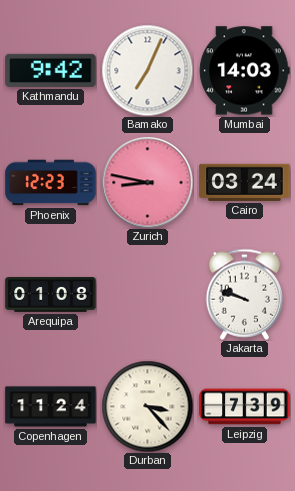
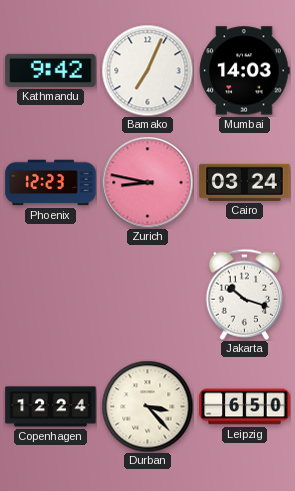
Arequipa: 01:08 -> none (51, 295)
Jakarta: 9:48 -> 10:18 (244, 294)
Copenhagen: 11:24 -> 12:24 (51, 407)
Leipzig: 7:39 -> 6:50 (245, 407)
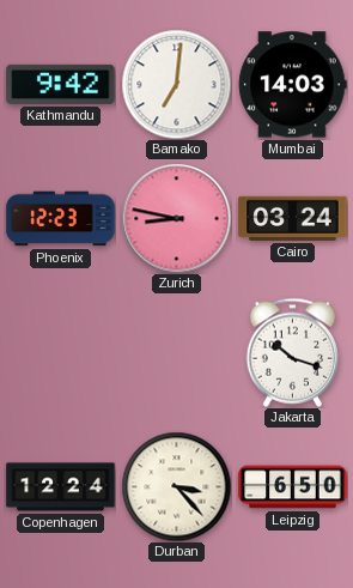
Bamako: 7:04 -> 7:01 (176, 84)
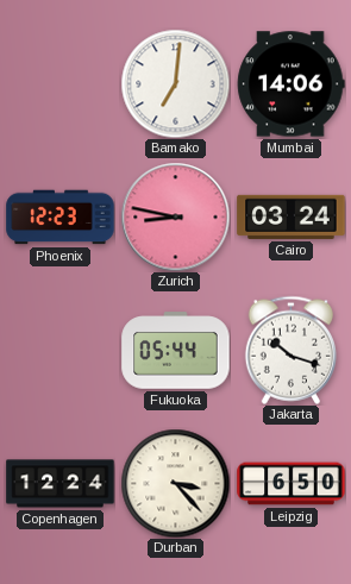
Kathmandu: 9:42 -> none (61, 84)
Mumbai: 14:03 -> 14:06 (290, 84)
Fukuoka: none -> 05:44 (176, 351)
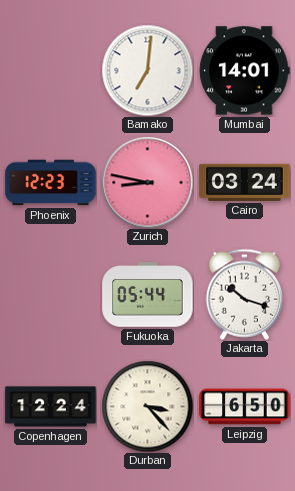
Mumbai: 14:06 -> 14:01 (244, 71)
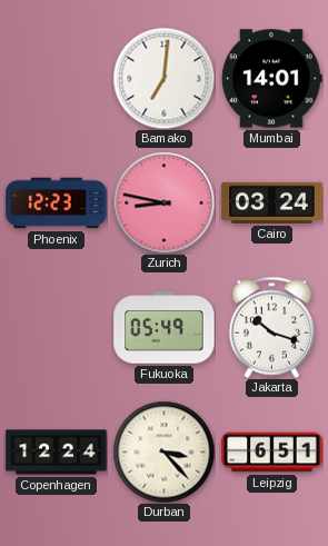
Fukuoka: 05:44 -> 05:49 (165, 328)
Leipzig: 6:50 -> 6:51 (272, 453)
